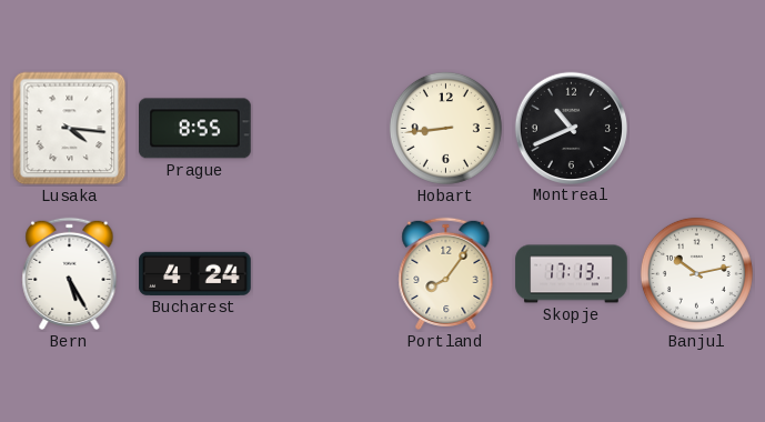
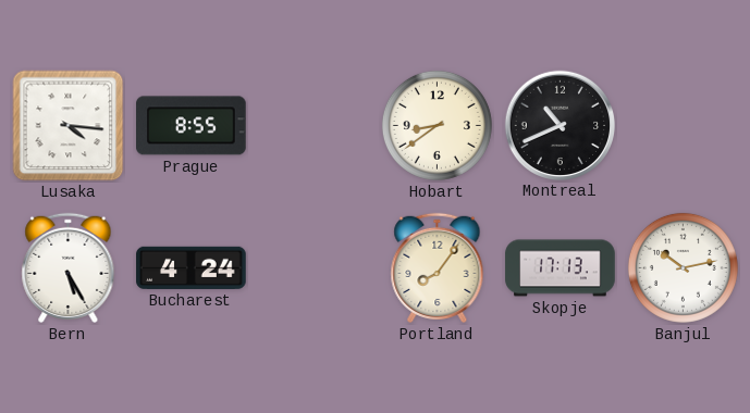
Hobart: 8:44 -> 8:39 (437, 125)
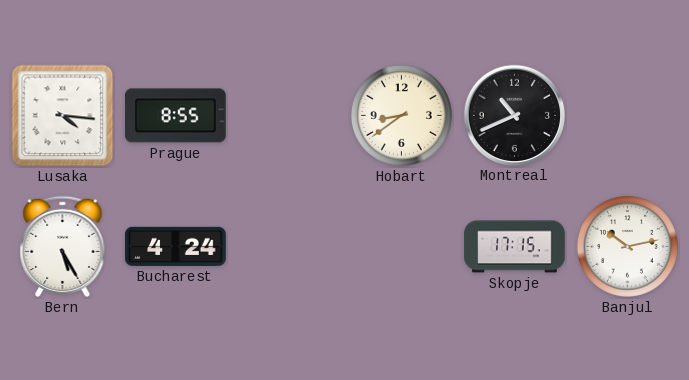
Portland: 8:06 -> none (438, 267)
Skopje: 17:13 -> 17:15 (515, 247)
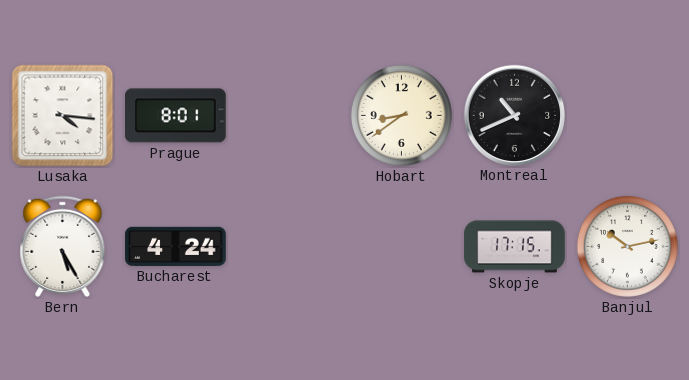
Prague: 8:55 -> 8:01 (176, 116)
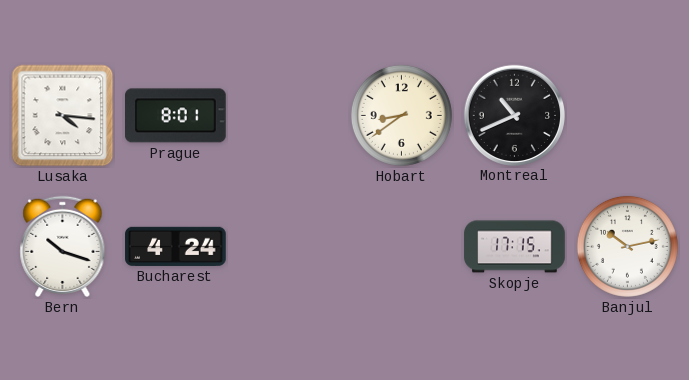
Bern: 5:25 -> 10:18 (63, 246)
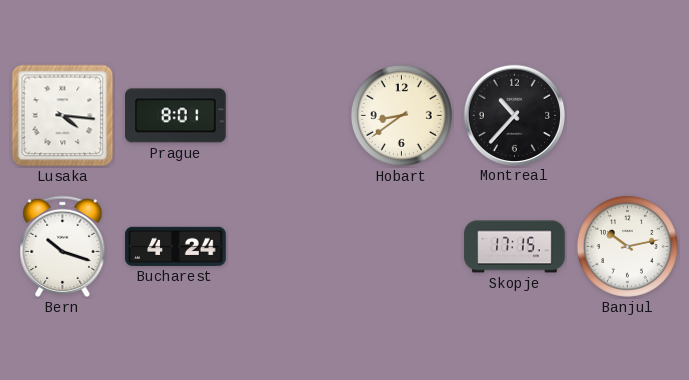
Montreal: 10:41 -> 10:37 (514, 115)
